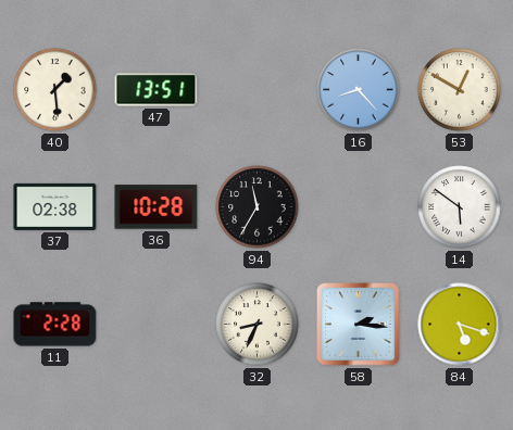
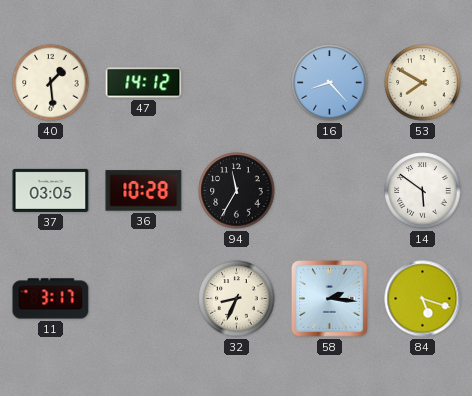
47: 13:51 -> 14:12 (144, 83)
53: 12:50 -> 7:50 (423, 83)
37: 02:38 -> 03:05 (51, 190)
11: 2:28 -> 3:17 (51, 299)
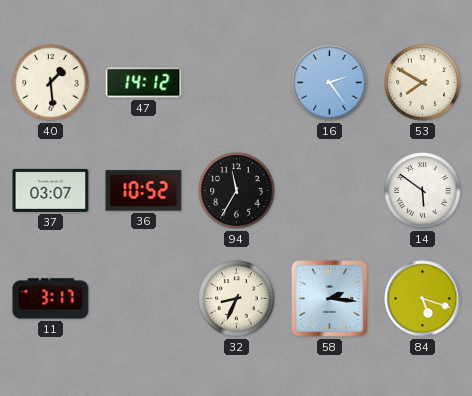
16: 8:23 -> 2:24 (330, 83)
37: 03:05 -> 03:07 (51, 190)
36: 10:28 -> 10:52 (144, 191)
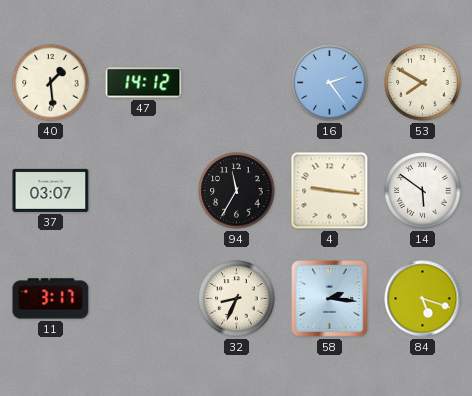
36: 10:52 -> none (144, 191)
4: none -> 9:16 (330, 191)
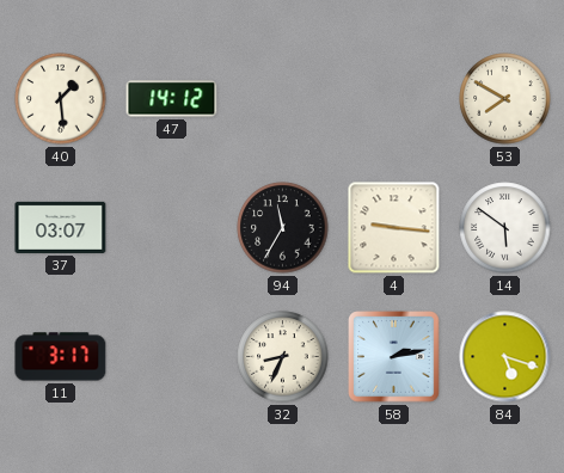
16: 2:24 -> none (330, 83)
58: 2:16 -> 2:13 (394, 357)
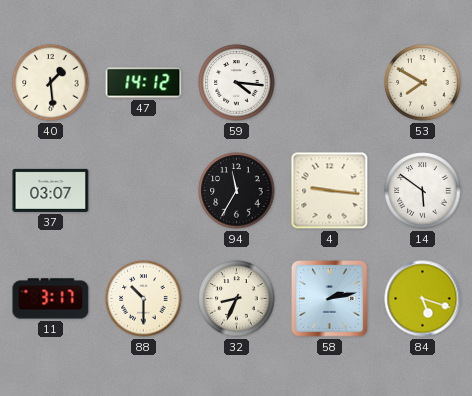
59: none -> 4:16 (237, 83)
88: none -> 10:30 (144, 299)
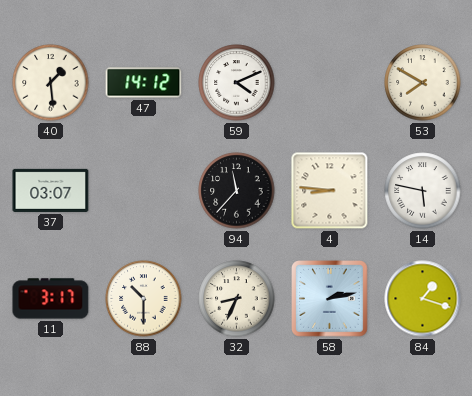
59: 4:16 -> 4:11 (237, 83)
94: 11:35 -> 11:37 (237, 191)
4: 9:16 -> 8:46 (330, 191)
14: 5:51 -> 5:47 (423, 191)
84: 5:18 -> 1:18 (423, 299)
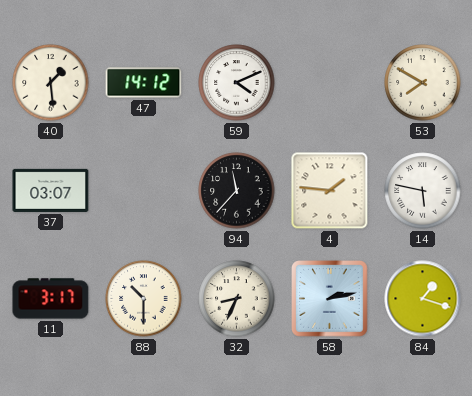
4: 8:46 -> 1:46 (330, 191)
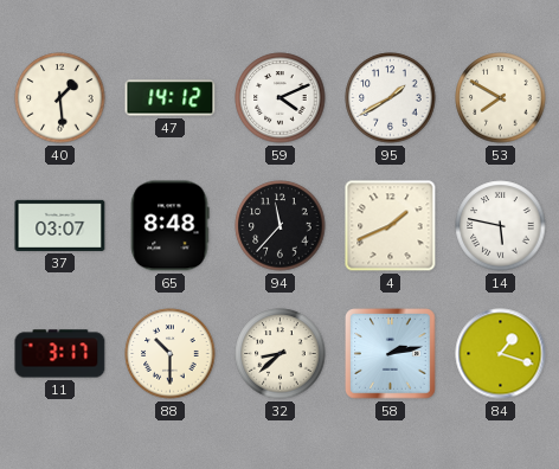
95: none -> 1:40 (391, 98)
65: none -> 8:48 (169, 226)
4: 1:46 -> 1:41 (391, 226)
32: 8:34 -> 8:38 (281, 354)
